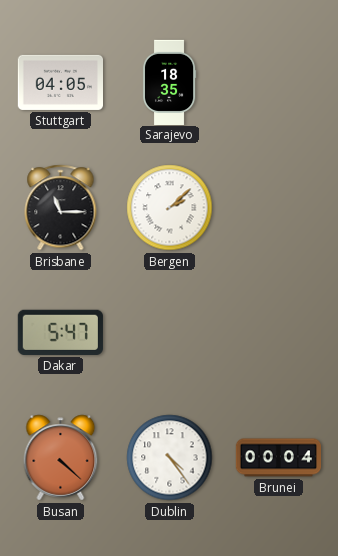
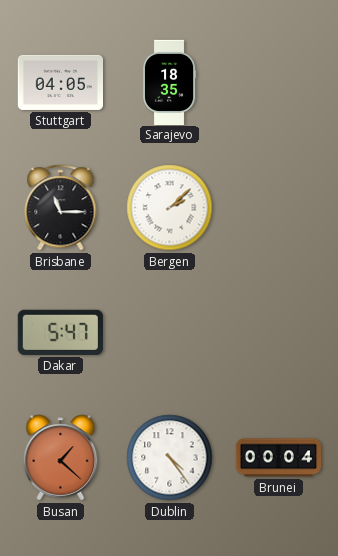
Busan: 4:22 -> 1:22 (61, 458)
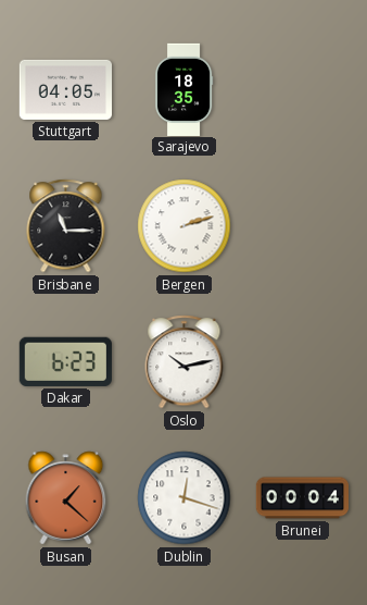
Bergen: 2:08 -> 2:12 (185, 226)
Dakar: 5:47 -> 6:23 (65, 361)
Oslo: none -> 10:13 (185, 362)
Dublin: 4:24 -> 12:18 (185, 498)
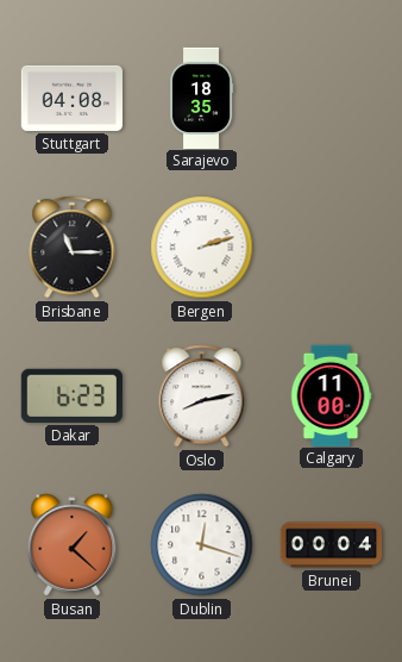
Stuttgart: 04:05 -> 04:08 (71, 98)
Oslo: 10:13 -> 8:13 (202, 396)
Calgary: none -> 11:00 (331, 395)
